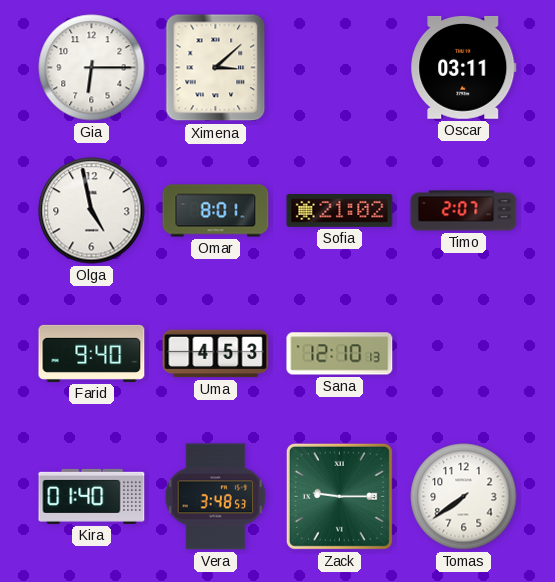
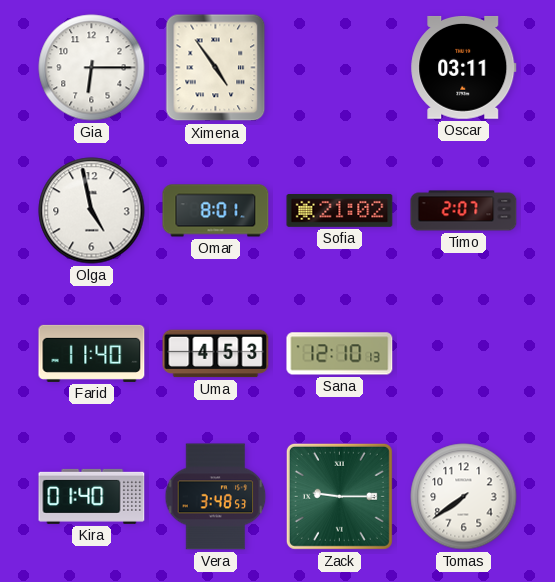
Ximena: 3:08 -> 4:54 (216, 68)
Farid: 9:40 -> 11:40 (92, 353)
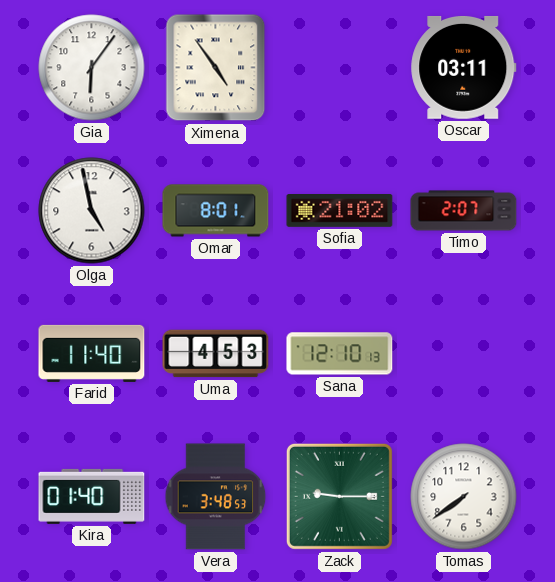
Gia: 6:15 -> 6:06 (92, 68)
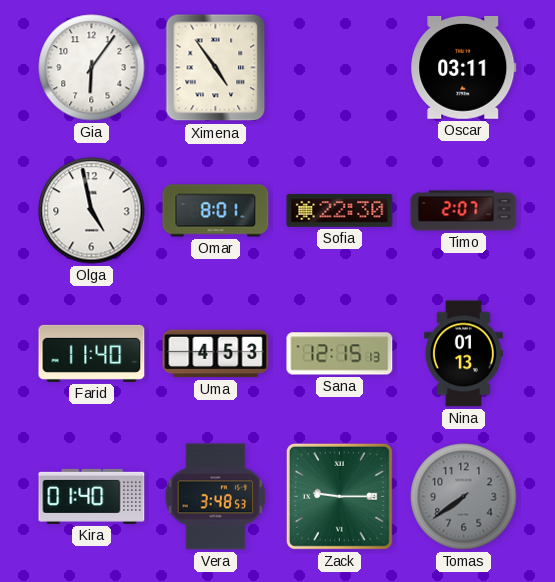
Sofia: 21:02 -> 22:30 (340, 211)
Sana: 12:10 -> 12:15 (340, 354)
Nina: none -> 01:13 (463, 354)
Tomas dial: white -> grey (464, 497)
